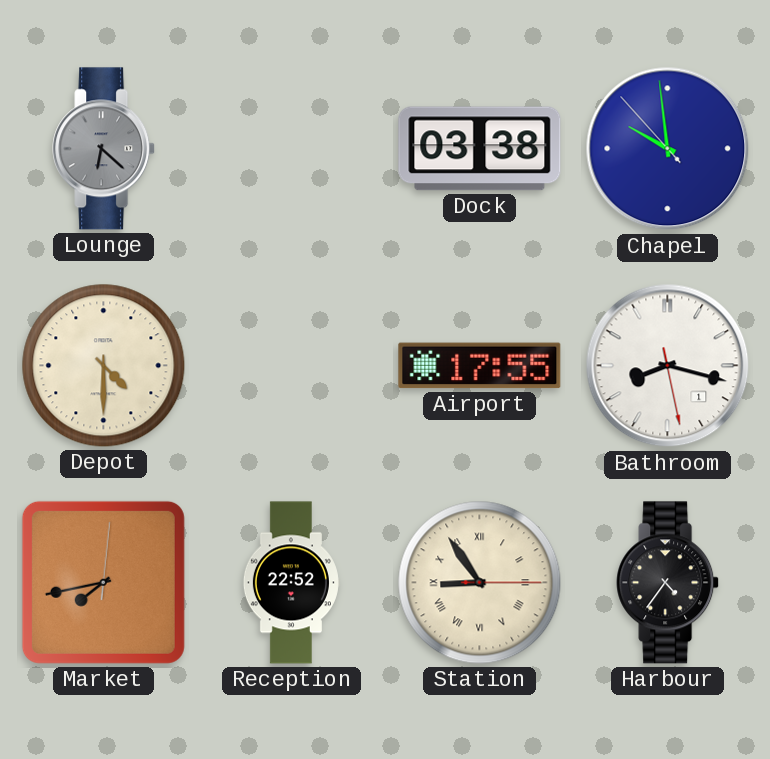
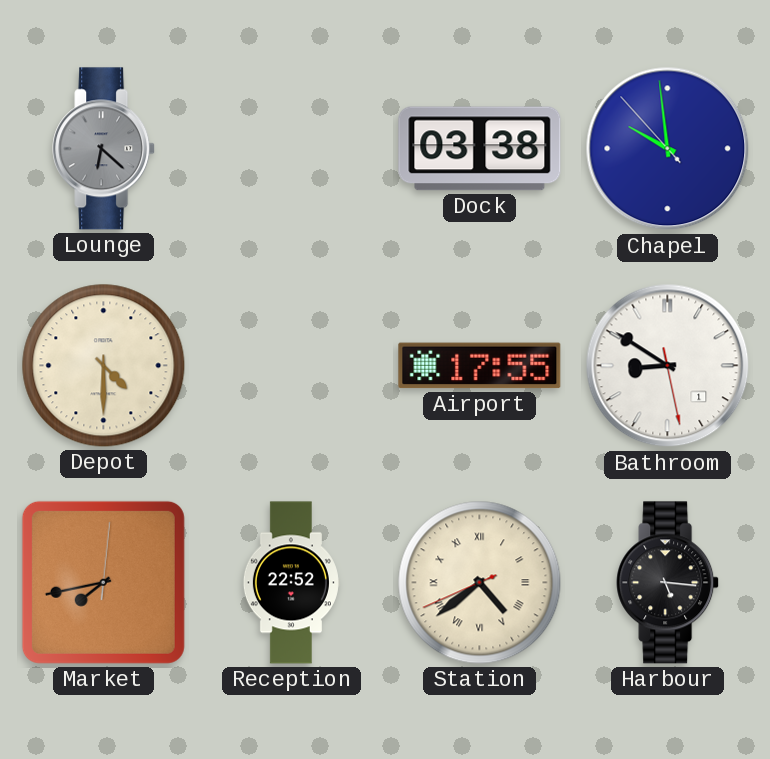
Bathroom: 8:17 -> 8:50 (668, 366)
Station: 8:54 -> 4:38 (480, 583)
Harbour: 4:36 -> 5:16 (668, 583)
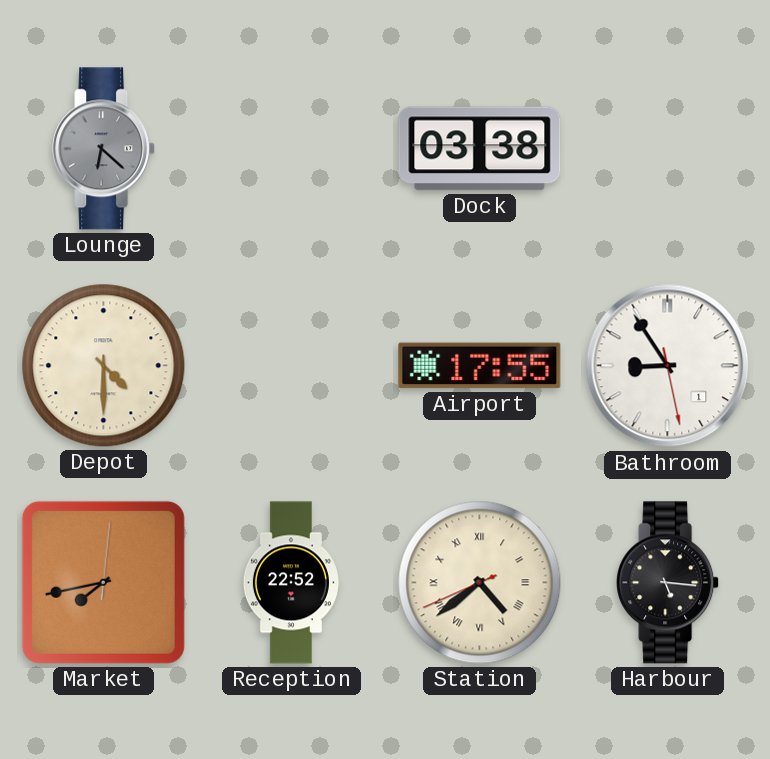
Chapel: 9:58 -> none (668, 149)
Bathroom: 8:50 -> 8:54 (668, 366)
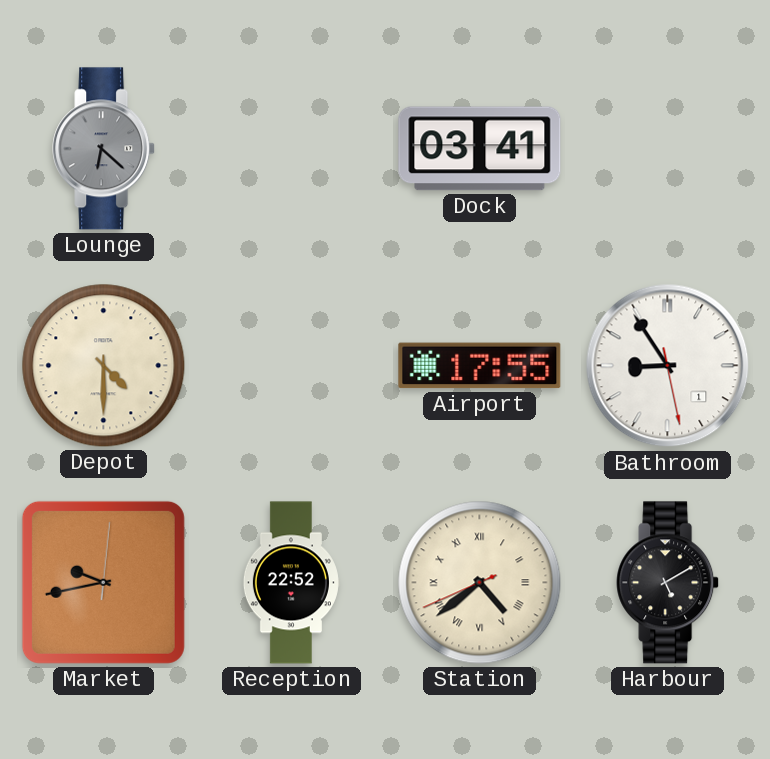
Dock: 03:38 -> 03:41 (480, 149)
Market: 7:43 -> 9:43 (103, 582)
Harbour: 5:16 -> 5:10 (668, 583)
